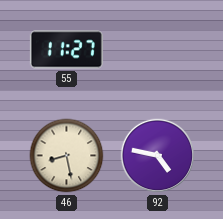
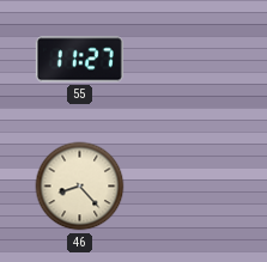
46: 8:28 -> 8:23 (80, 187)
92: 4:47 -> none (158, 156)
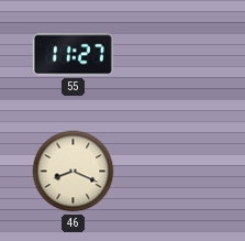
46: 8:23 -> 8:19 (74, 172)
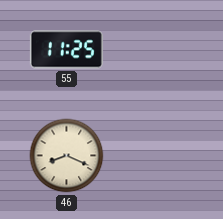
55: 11:27 -> 11:25 (66, 50)
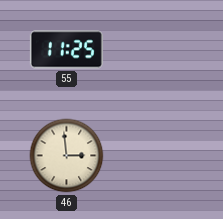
46: 8:19 -> 2:59 (67, 156)
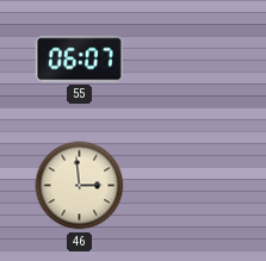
55: 11:25 -> 06:07 (79, 60)
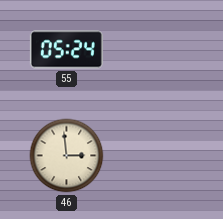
55: 06:07 -> 05:24 (66, 50)
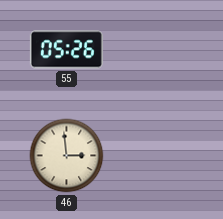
55: 05:24 -> 05:26 (66, 50)
